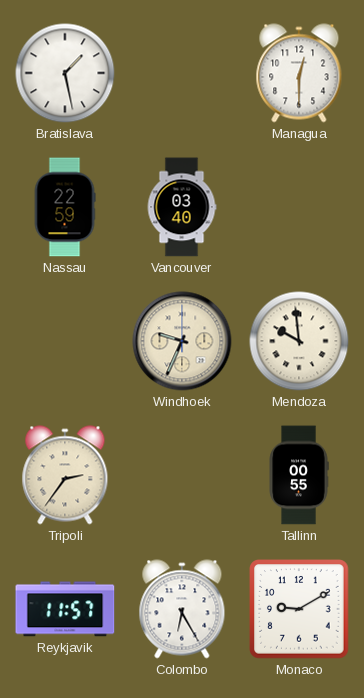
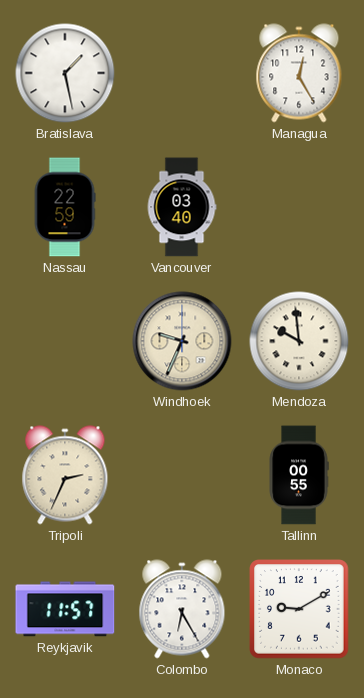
Managua: 12:30 -> 12:25 (299, 73)
Tripoli: 2:36 -> 2:34 (65, 475)
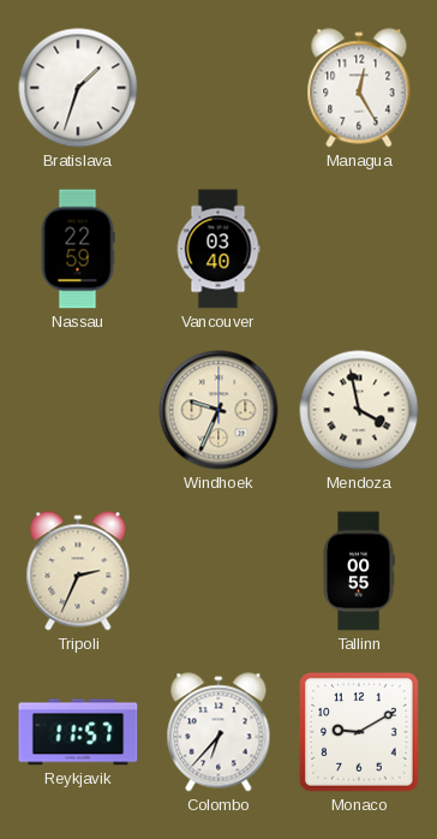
Bratislava: 1:28 -> 1:33 (78, 88)
Mendoza: 9:59 -> 3:58 (359, 410)
Colombo: 6:25 -> 6:37 (218, 732)
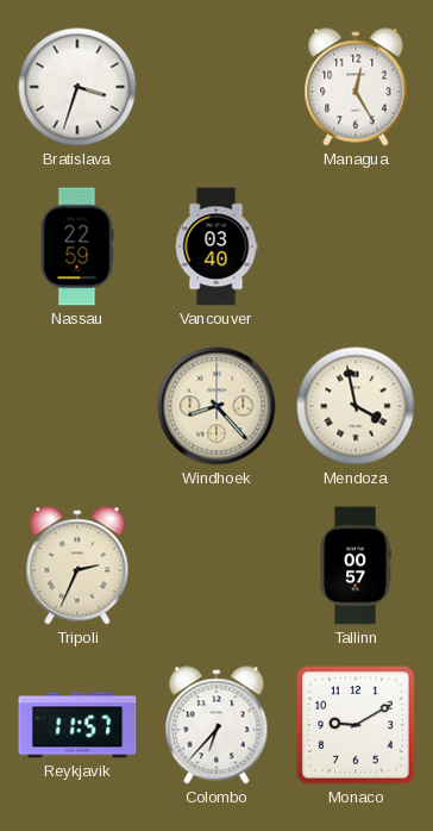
Bratislava: 1:33 -> 3:33 (77, 87)
Windhoek: 9:34 -> 8:23 (216, 406)
Tallinn: 00:55 -> 00:57 (356, 566)
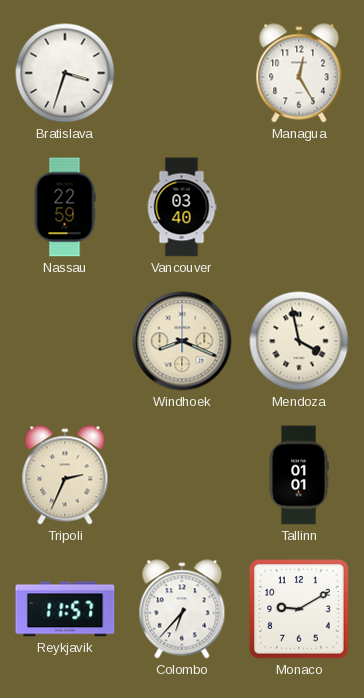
Windhoek: 8:23 -> 8:19 (182, 341)
Tallinn: 00:57 -> 01:01 (299, 475)
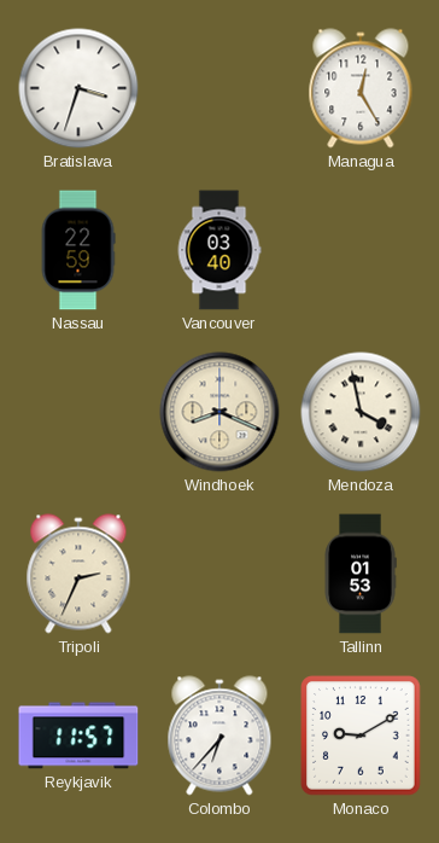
Tallinn: 01:01 -> 01:53 (361, 574)
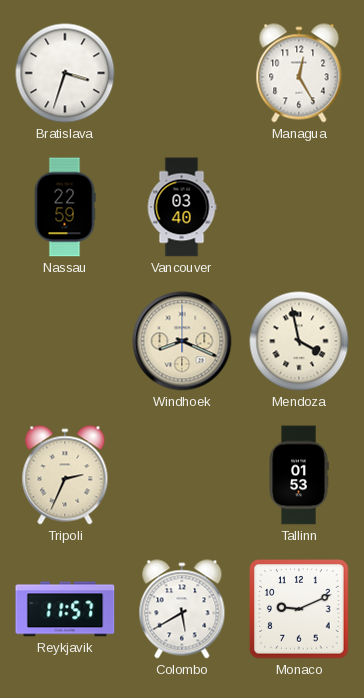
Colombo: 6:37 -> 5:40 (182, 609)
Monaco: 9:10 -> 9:11 (299, 609)
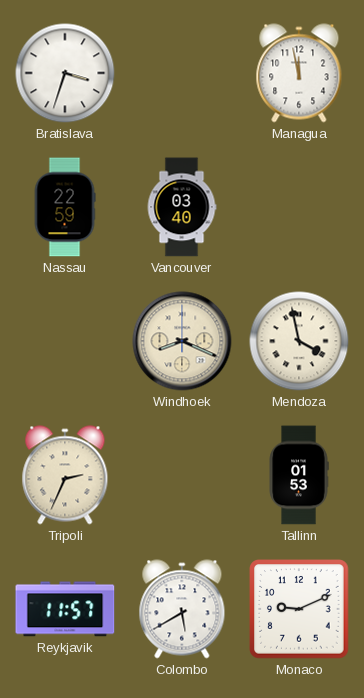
Managua: 12:25 -> 11:58 (299, 73)
